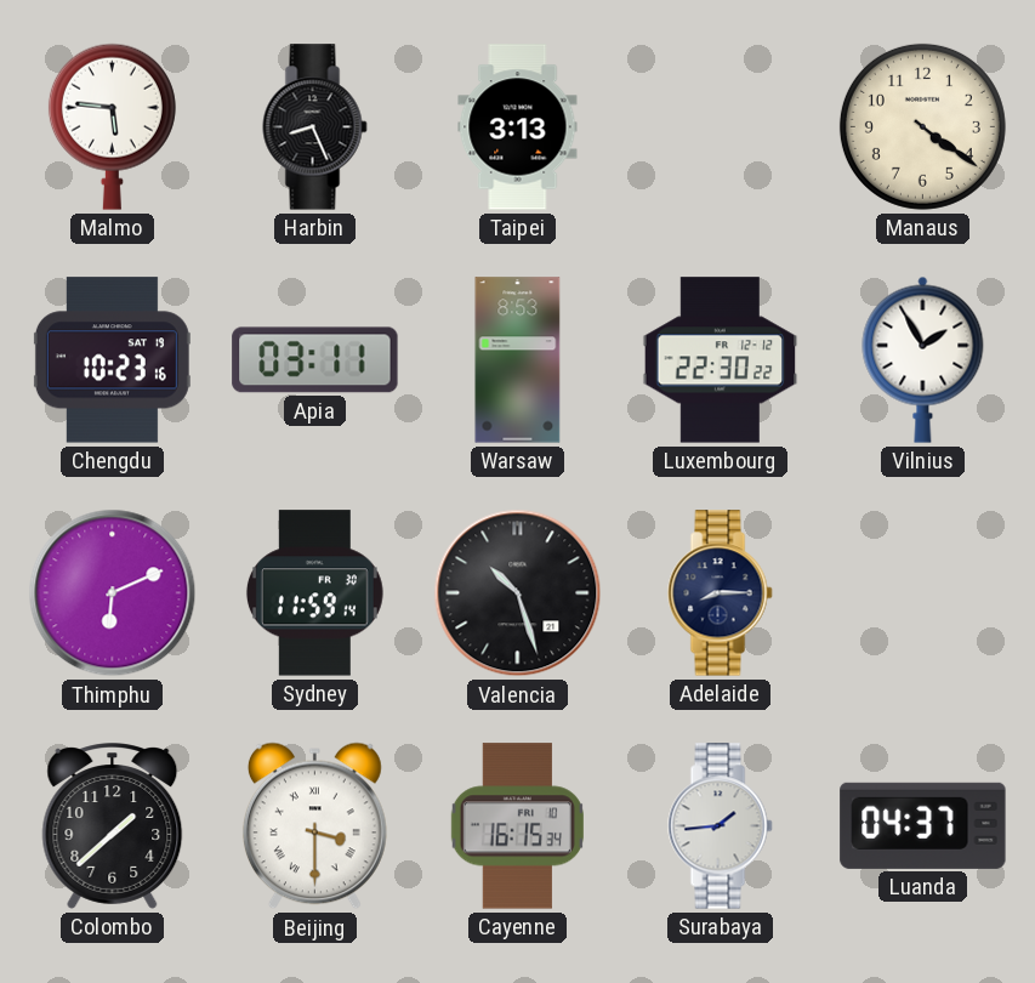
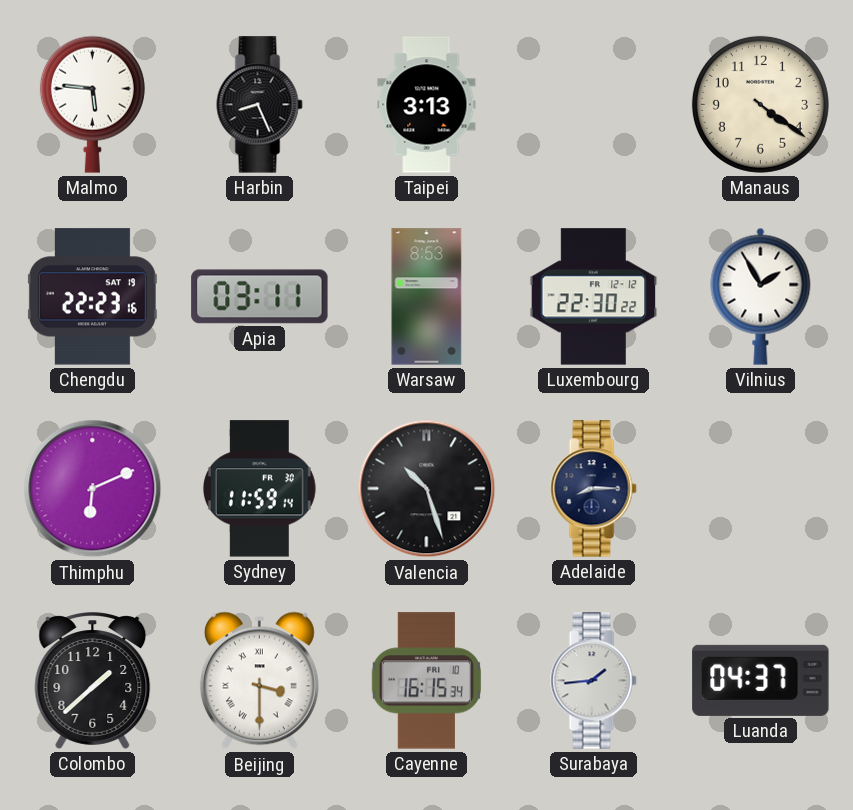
Chengdu: 10:23 -> 22:23 (92, 297)
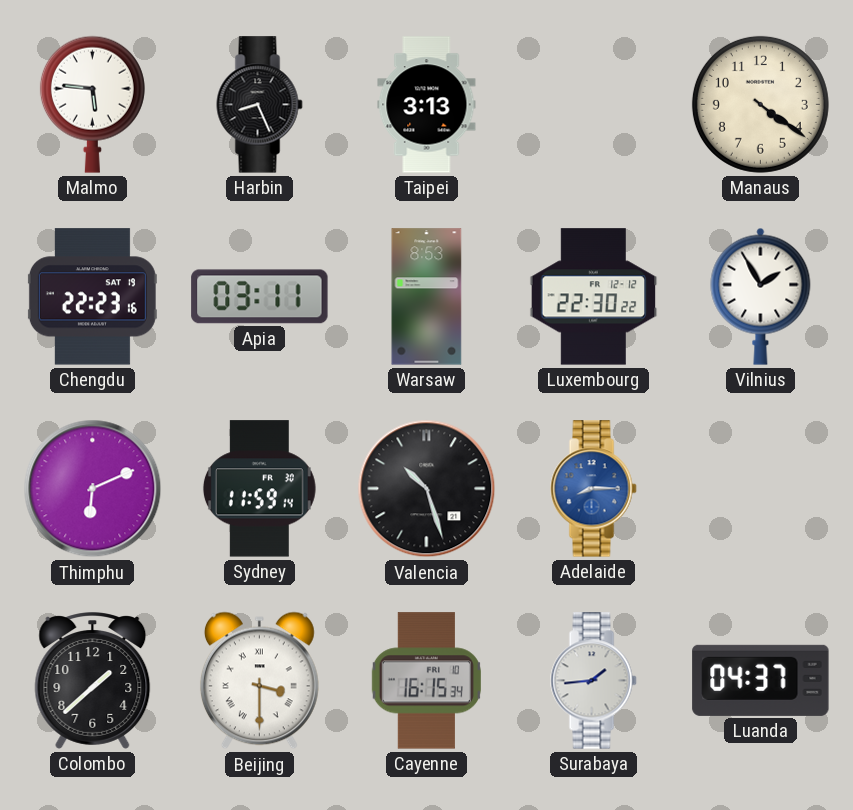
Adelaide dial: navy -> blue (594, 489)
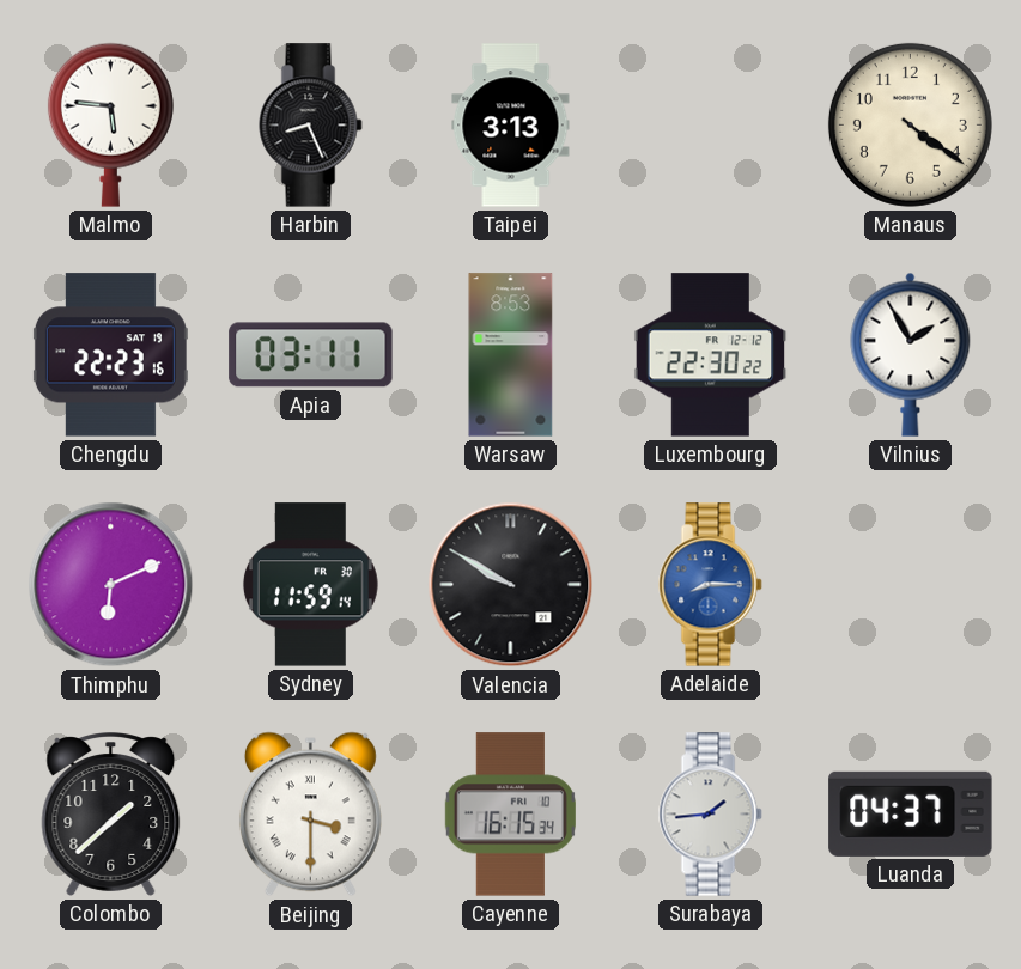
Valencia: 10:27 -> 9:50 (511, 585)
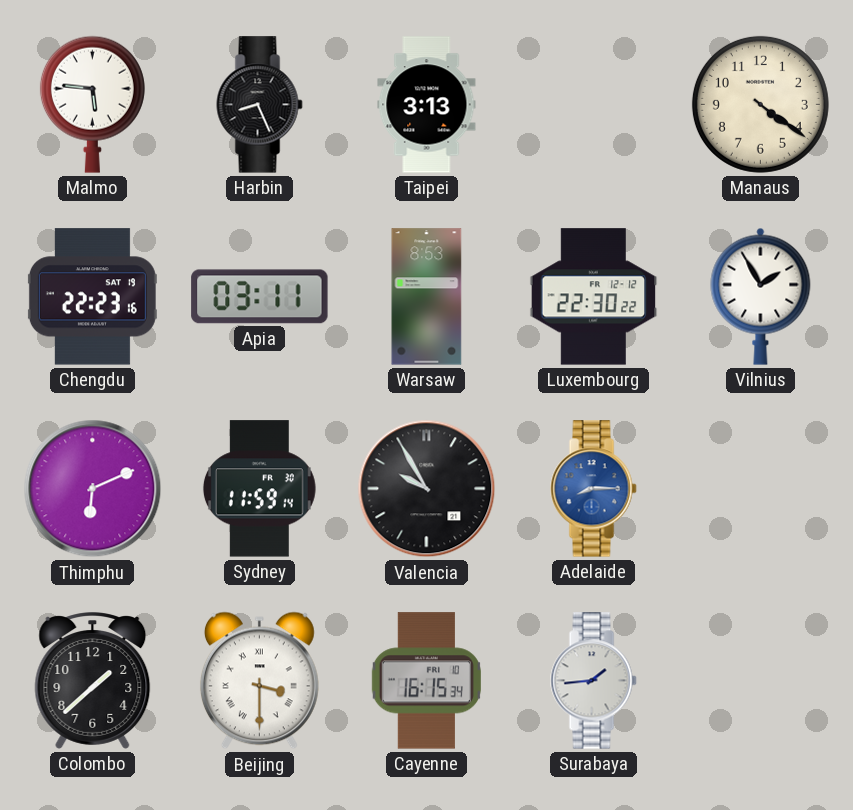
Valencia: 9:50 -> 9:55 (427, 489)
Luanda: 04:37 -> none (911, 813)
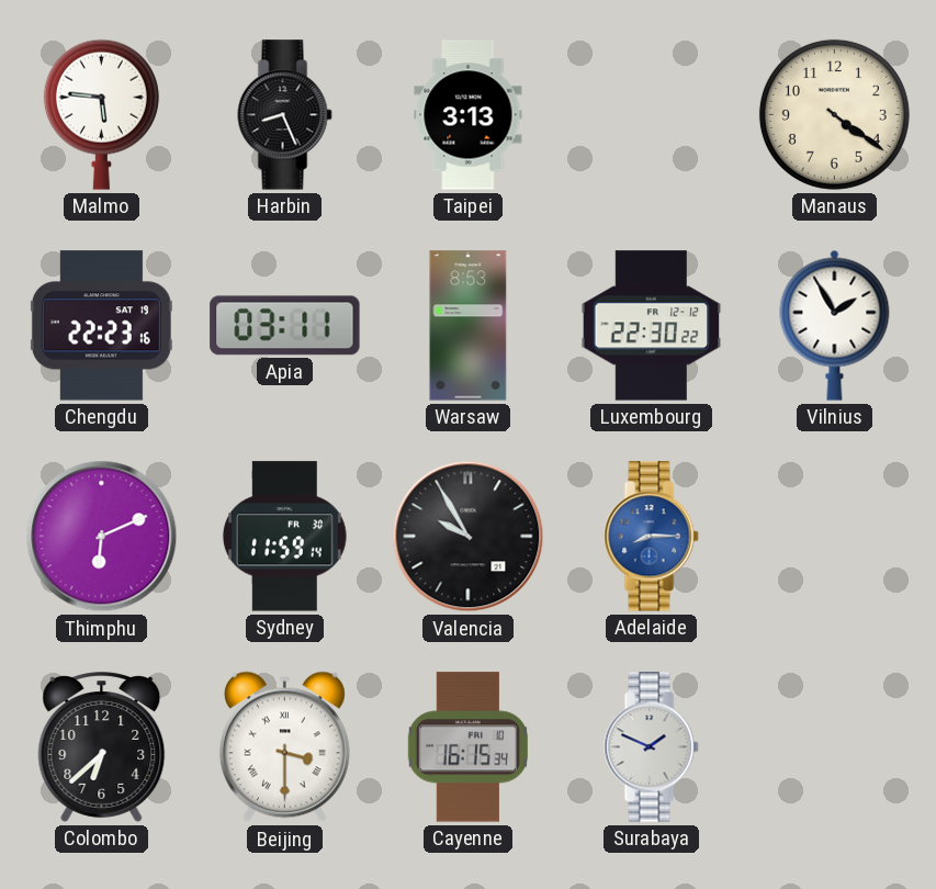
Colombo: 1:38 -> 6:38 (102, 747)
Surabaya: 1:44 -> 1:49 (652, 747)
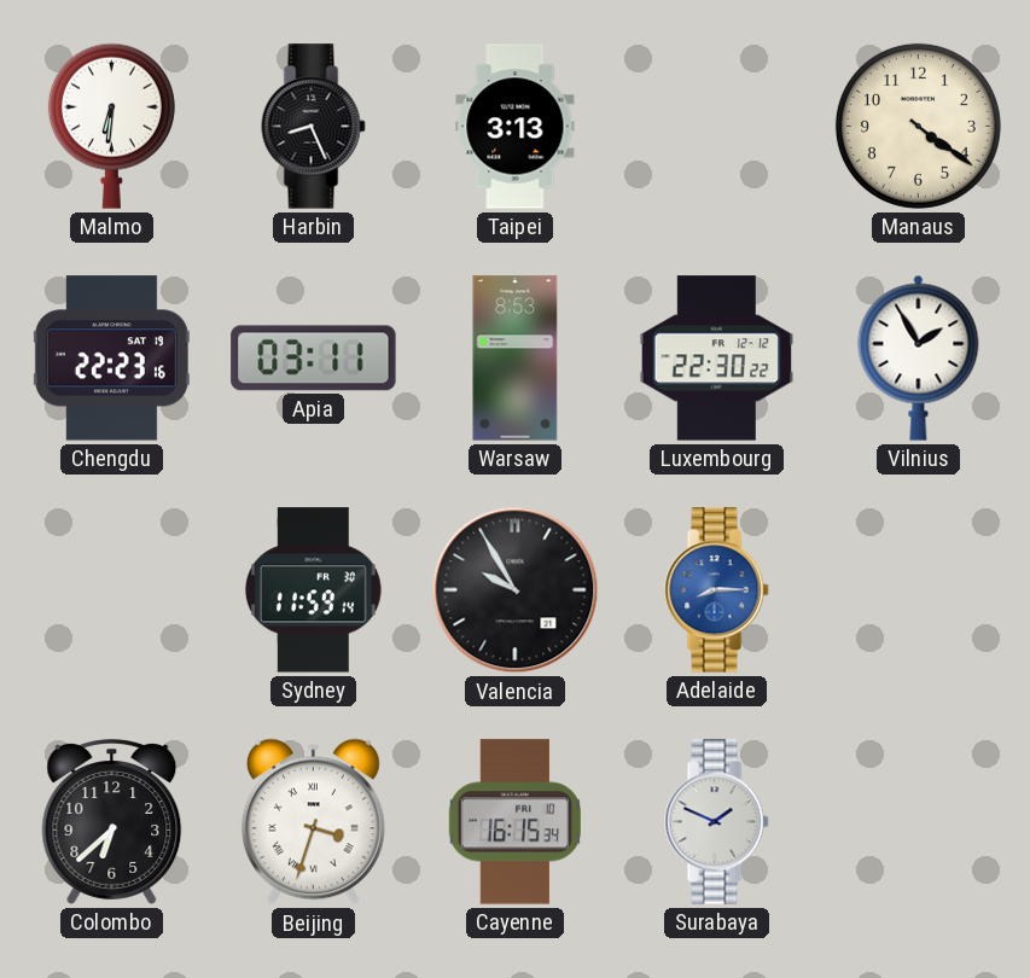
Malmo: 5:46 -> 6:31 (111, 126)
Thimphu: 6:11 -> none (102, 537)
Beijing: 3:30 -> 3:33 (313, 822)
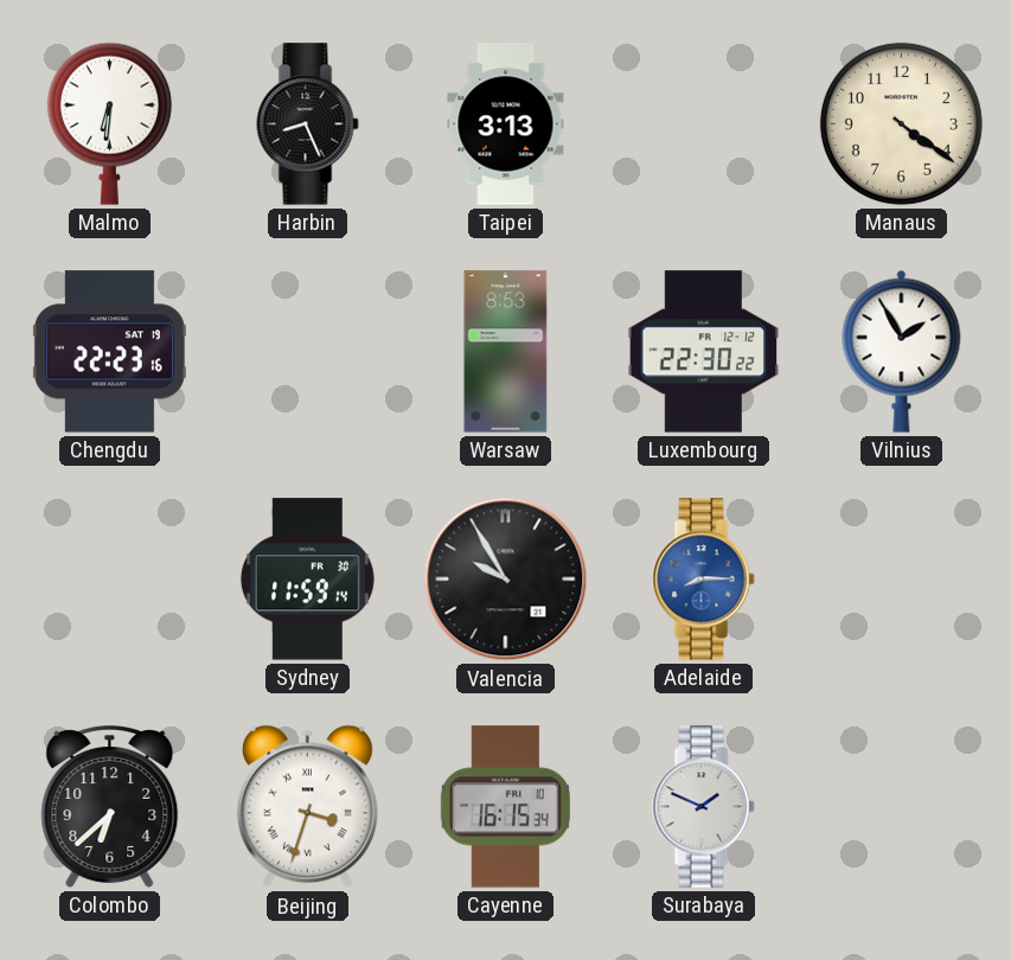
Apia: 03:11 -> none (314, 359)
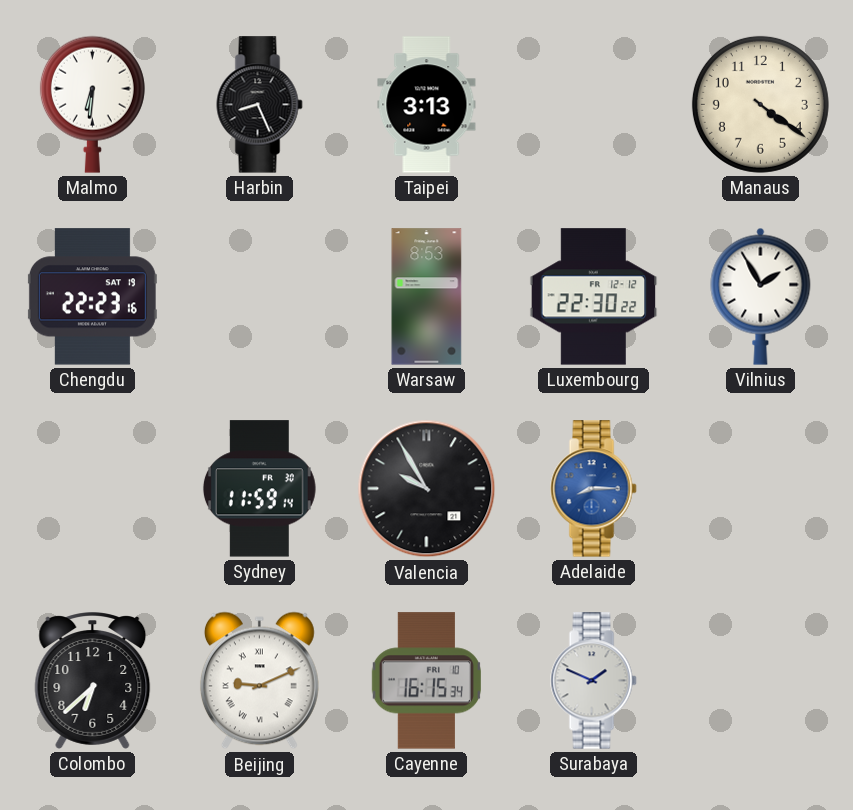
Beijing: 3:33 -> 9:11 (259, 681)
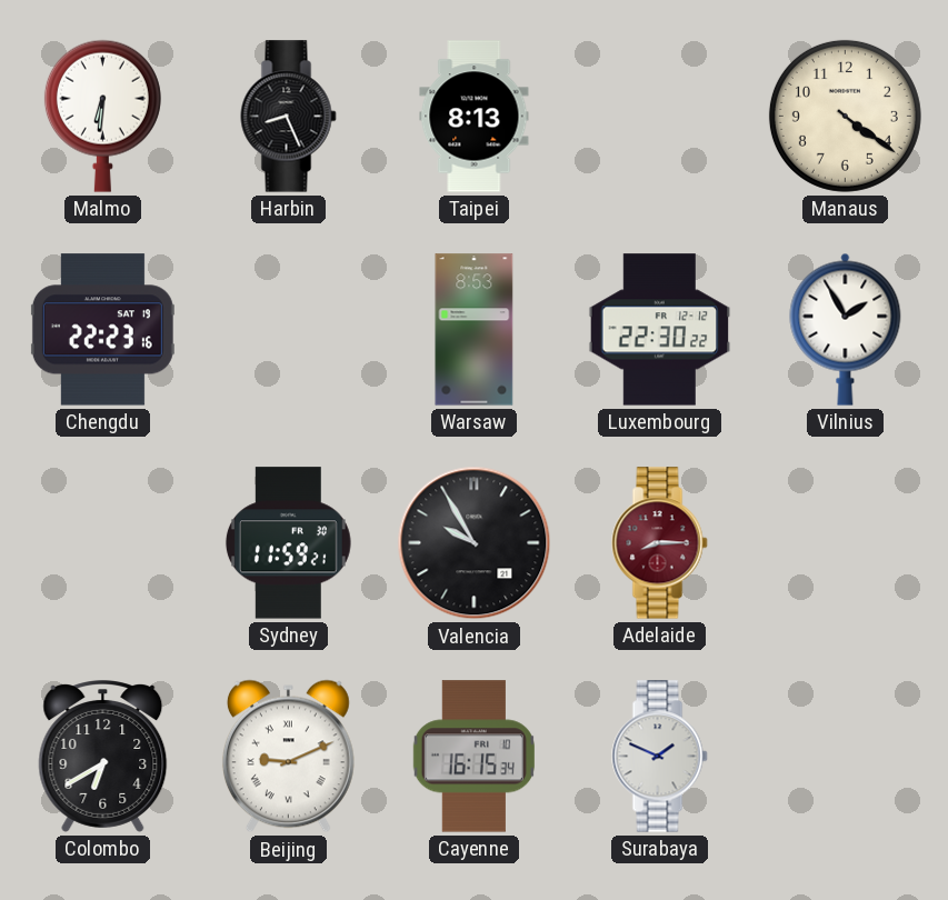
Taipei: 3:13 -> 8:13 (475, 117)
Sydney: 11:59:14 -> 11:59:21 (288, 543)
Adelaide dial: blue -> burgundy (660, 543)
Colombo: 6:38 -> 6:40 (103, 757)
